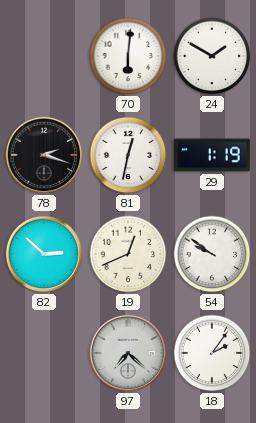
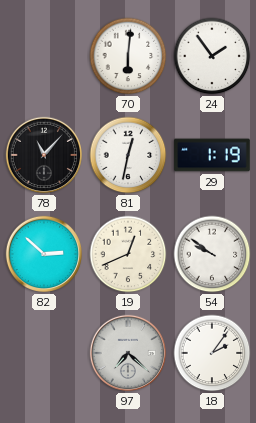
24: 1:50 -> 1:54 (212, 56)
78: 2:18 -> 11:07 (44, 155)
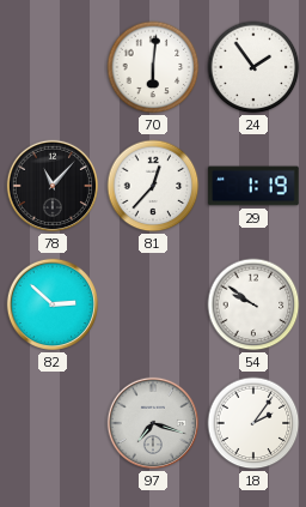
81: 12:32 -> 12:37 (153, 186)
19: 12:41 -> none (128, 254)
97: 7:22 -> 7:18 (153, 423)
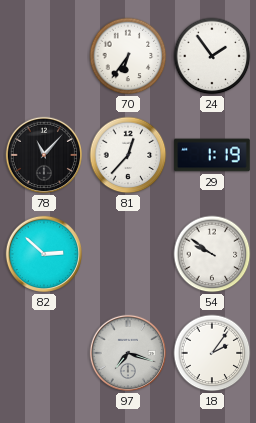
70: 6:01 -> 6:36 (128, 56)
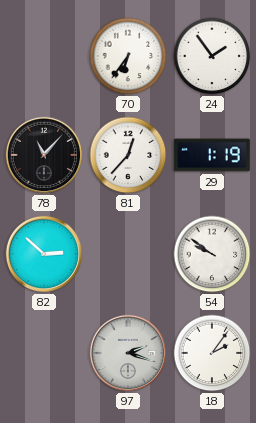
97: 7:18 -> 2:18 (128, 353)
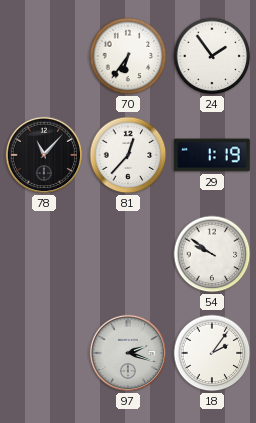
82: 2:52 -> none (44, 254)
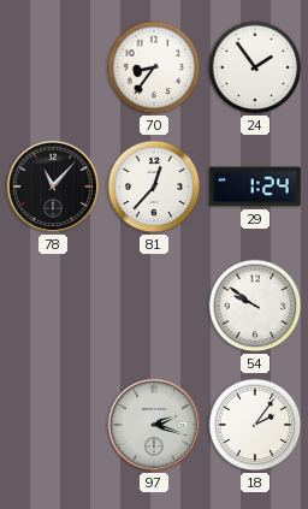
70: 6:36 -> 8:36 (154, 67)
29: 1:19 -> 1:24 (255, 187)
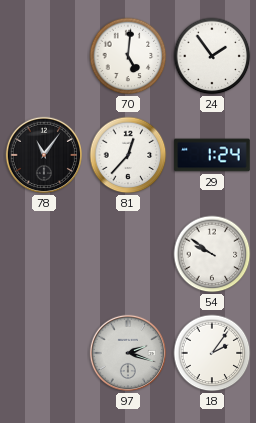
70: 8:36 -> 5:01 (128, 56)
78: 11:07 -> 11:06 (44, 155)
